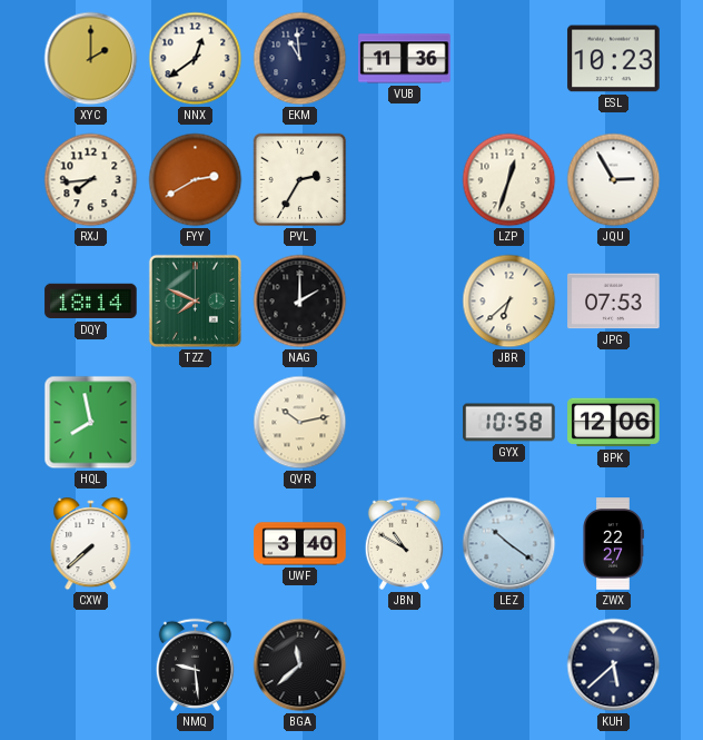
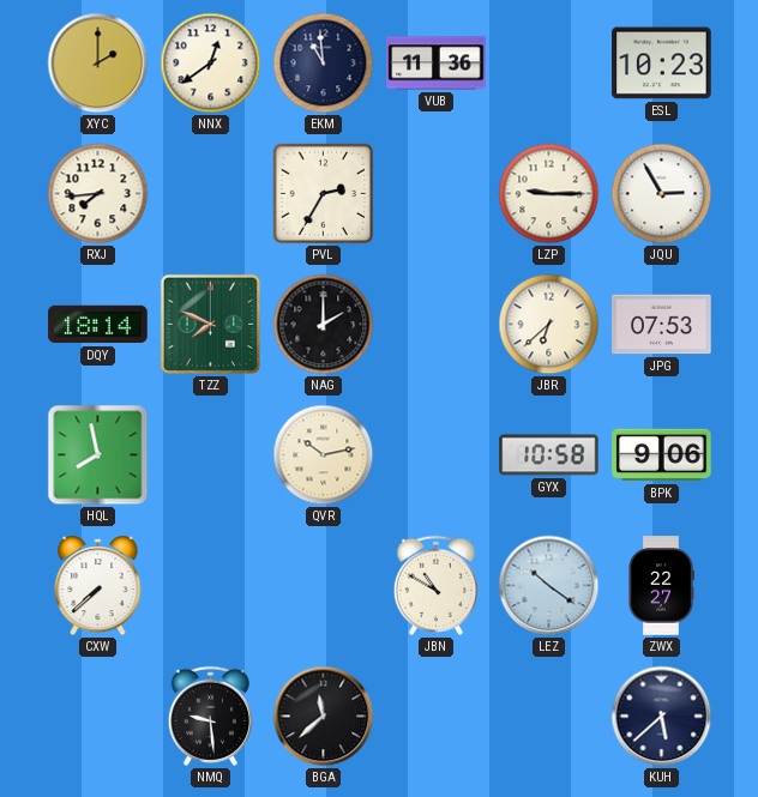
FYY: 2:40 -> none (196, 180)
LZP: 12:33 -> 9:15 (549, 194)
BPK: 12:06 -> 9:06 (662, 455)
UWF: 3:40 -> none (300, 544)
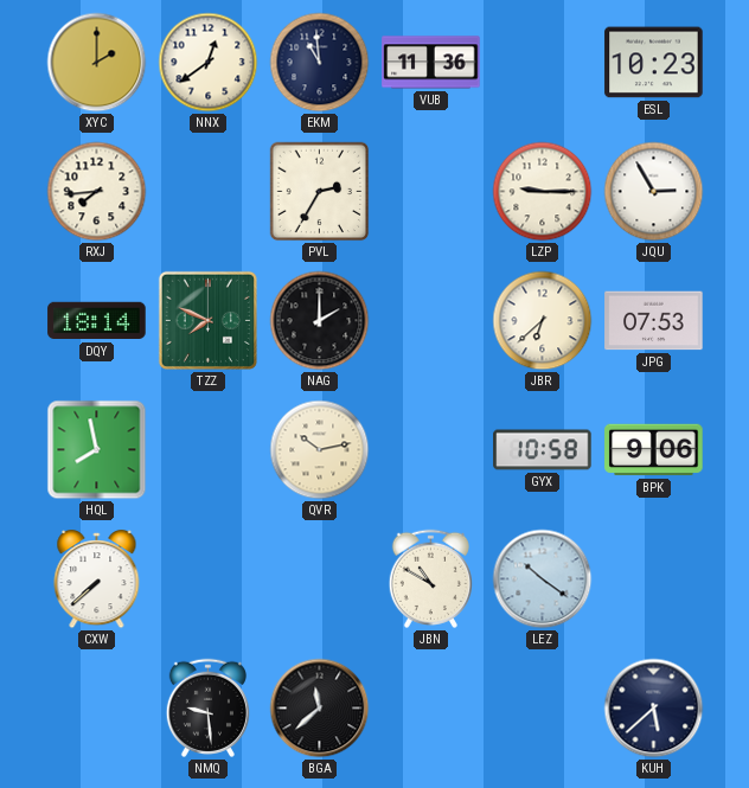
ZWX: 22:27 -> none (661, 586)
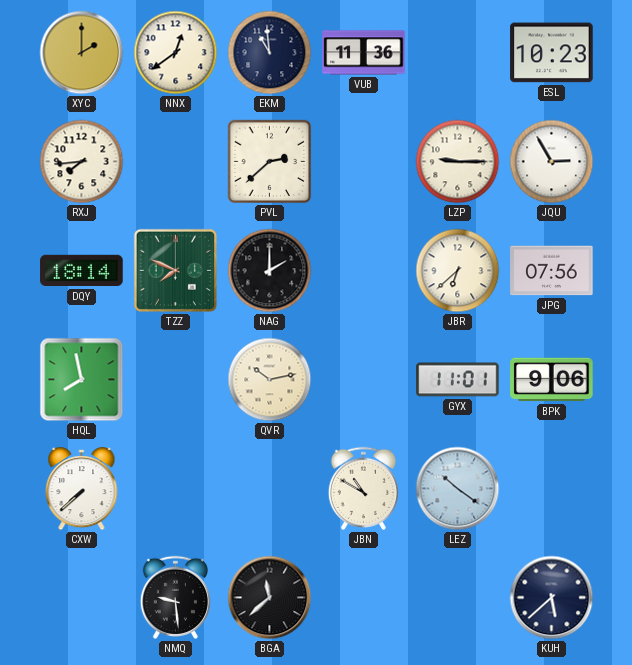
PVL: 2:35 -> 2:38 (270, 162)
JPG: 07:53 -> 07:56 (552, 271)
GYX: 10:58 -> 11:01 (458, 380)
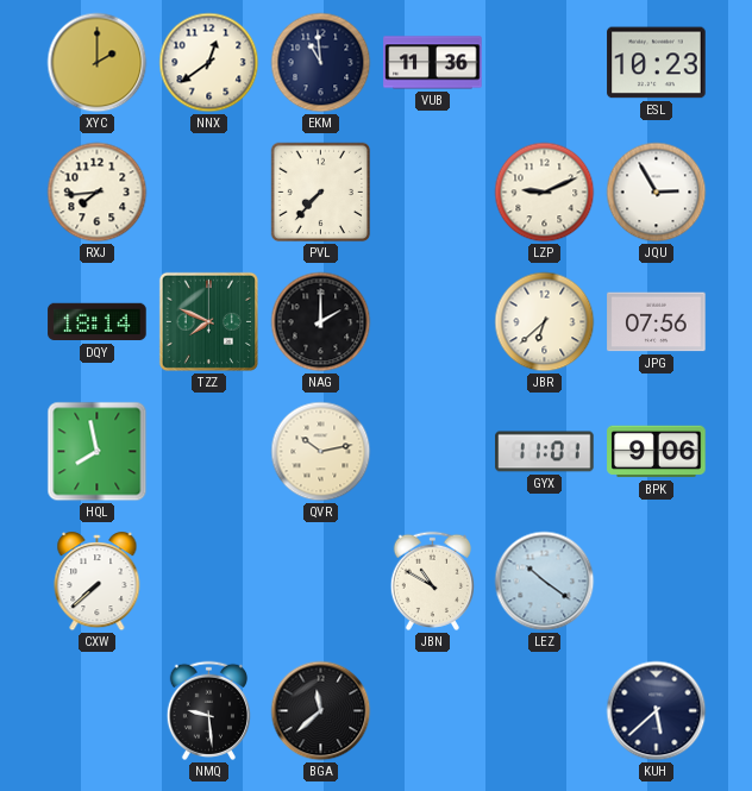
PVL: 2:38 -> 7:37 (321, 193)
LZP: 9:15 -> 9:11 (545, 193)
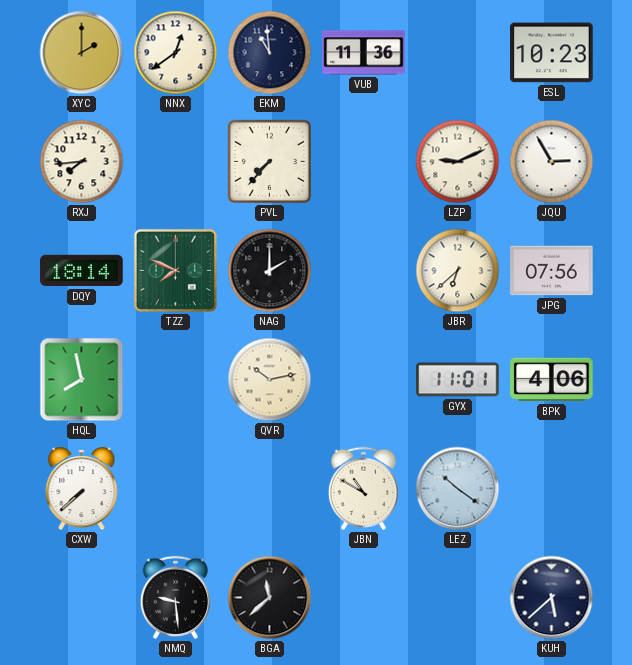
BPK: 9:06 -> 4:06 (552, 380)
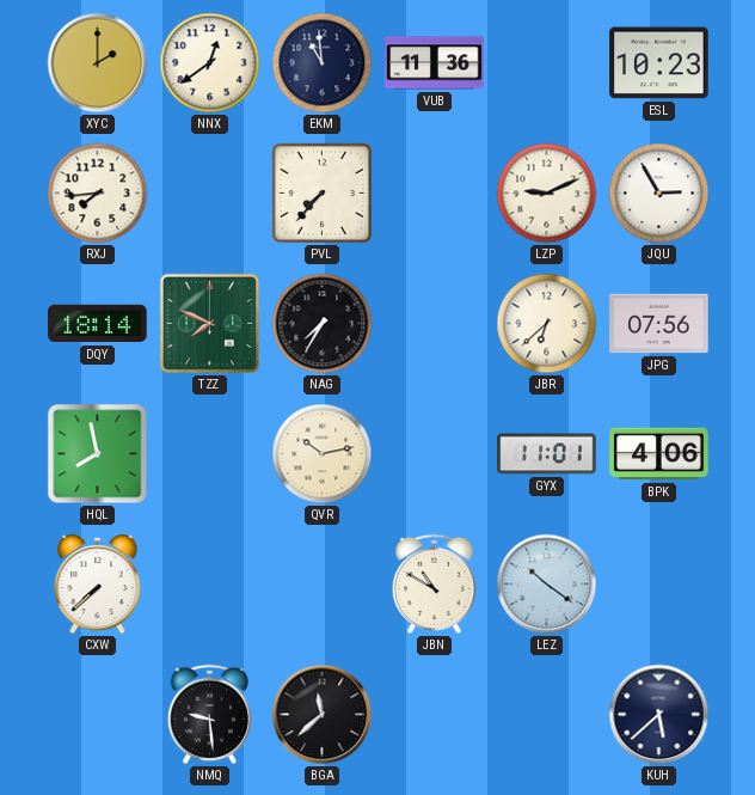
NAG: 2:00 -> 7:35 (323, 324)
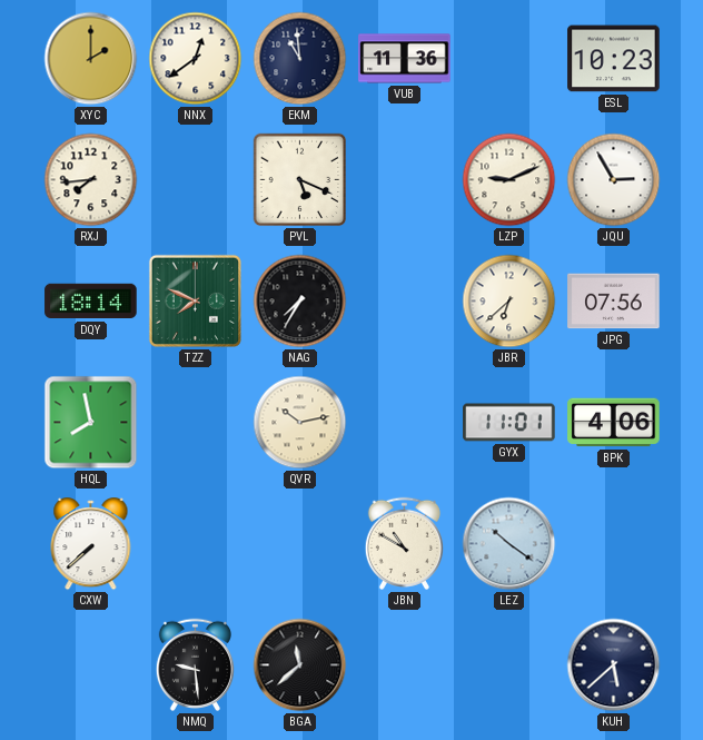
PVL: 7:37 -> 5:19 (300, 180)
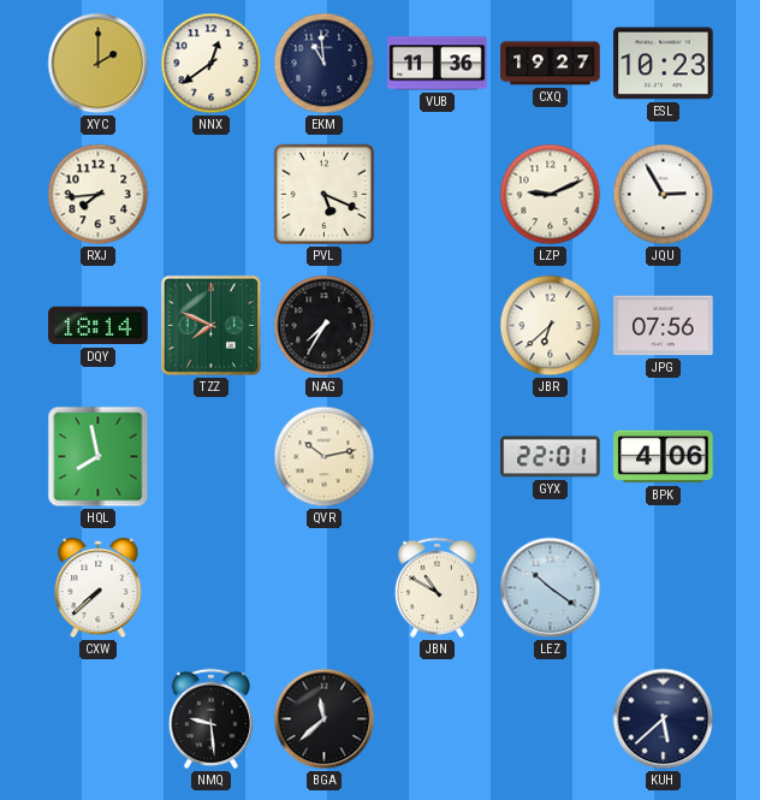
CXQ: none -> 19:27 (551, 64)
GYX: 11:01 -> 22:01 (551, 457)
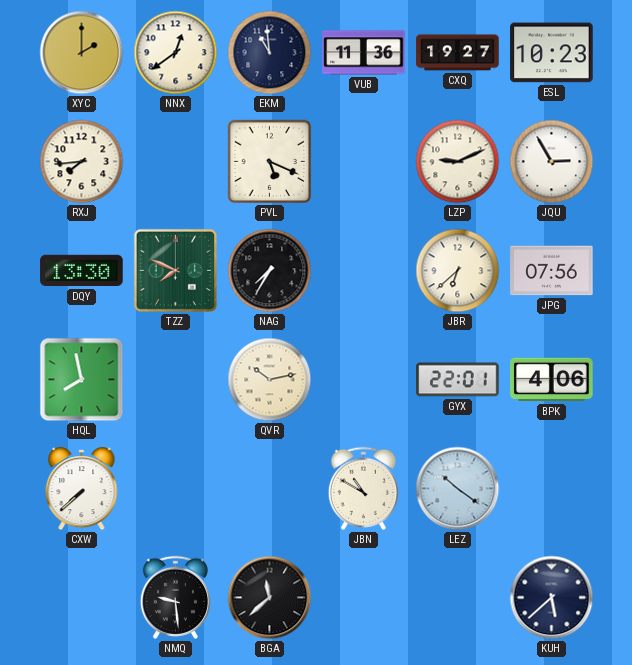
DQY: 18:14 -> 13:30 (82, 271)
